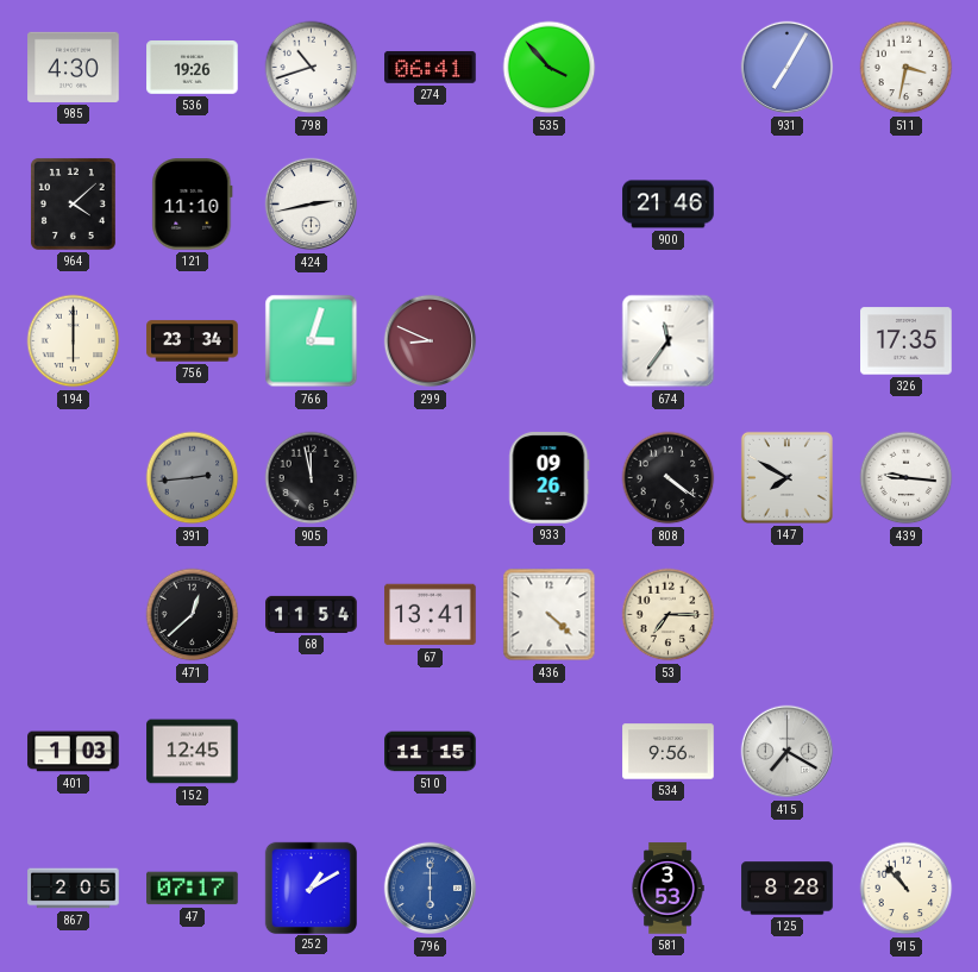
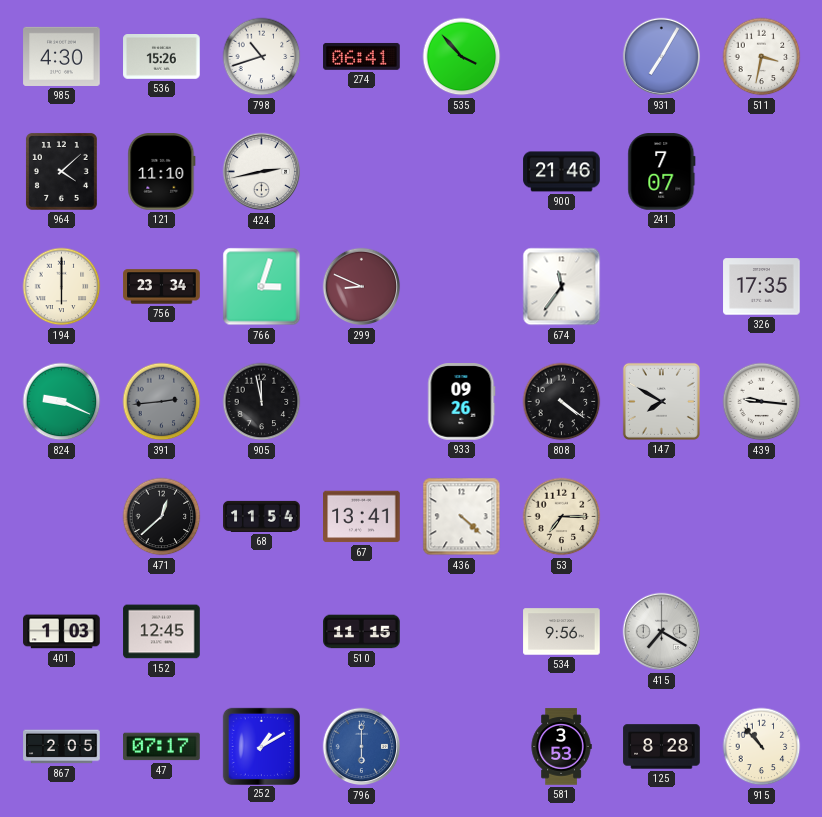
536: 19:26 -> 15:26 (162, 57)
241: none -> 7:07 (662, 172)
824: none -> 9:19 (62, 402)
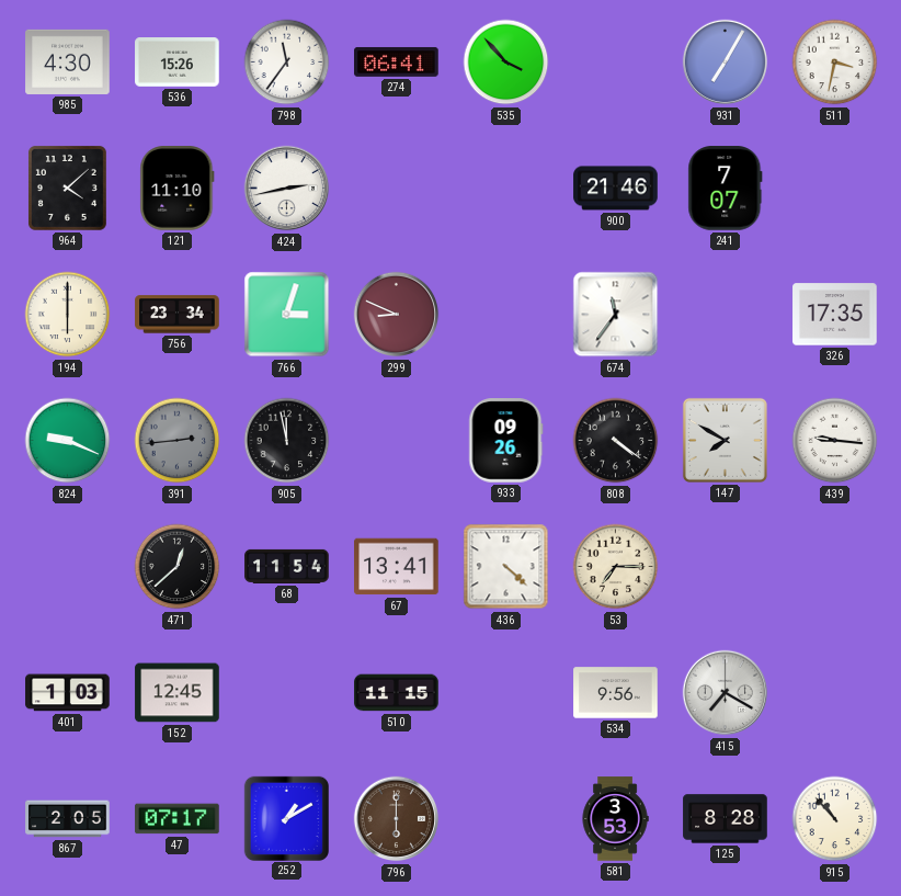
798: 10:42 -> 11:36 (287, 63)
796 dial: blue -> brown (397, 819)
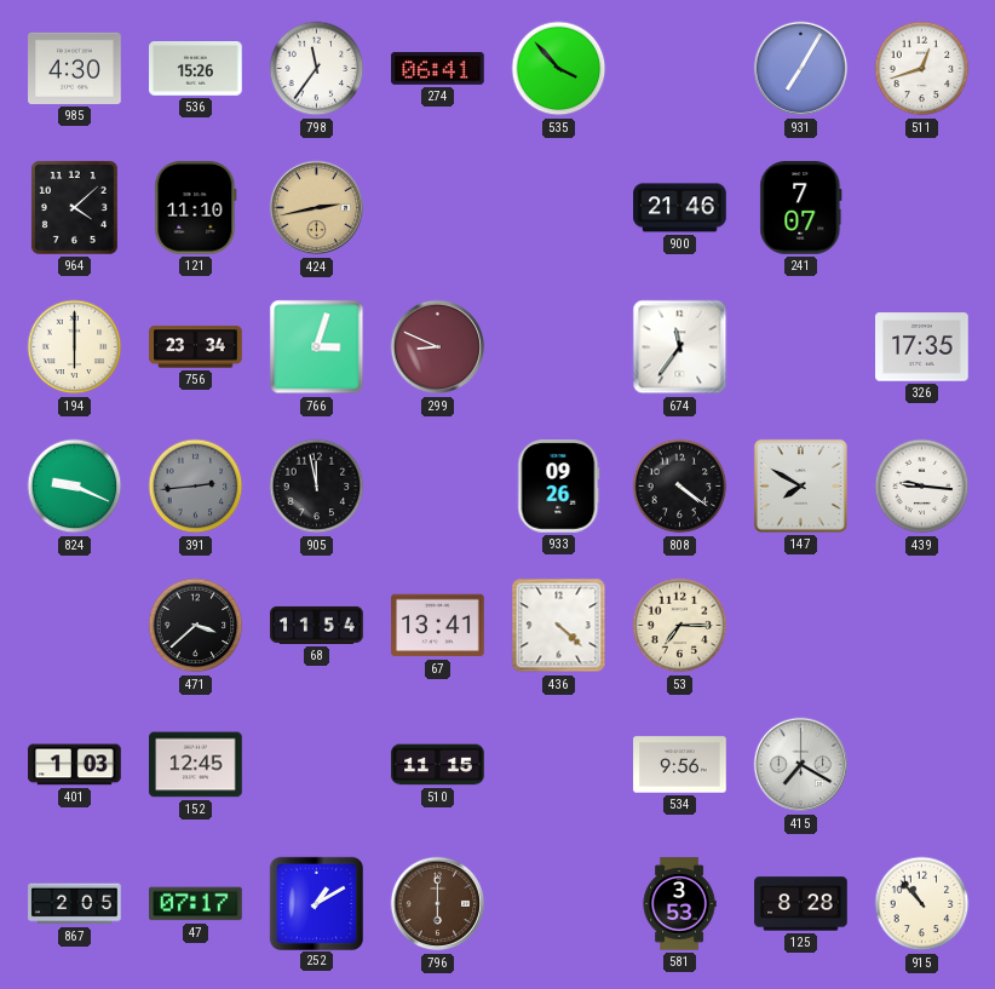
511: 3:32 -> 12:42 (922, 69)
424 dial: white -> champagne (317, 208)
471: 12:38 -> 3:38 (196, 626)
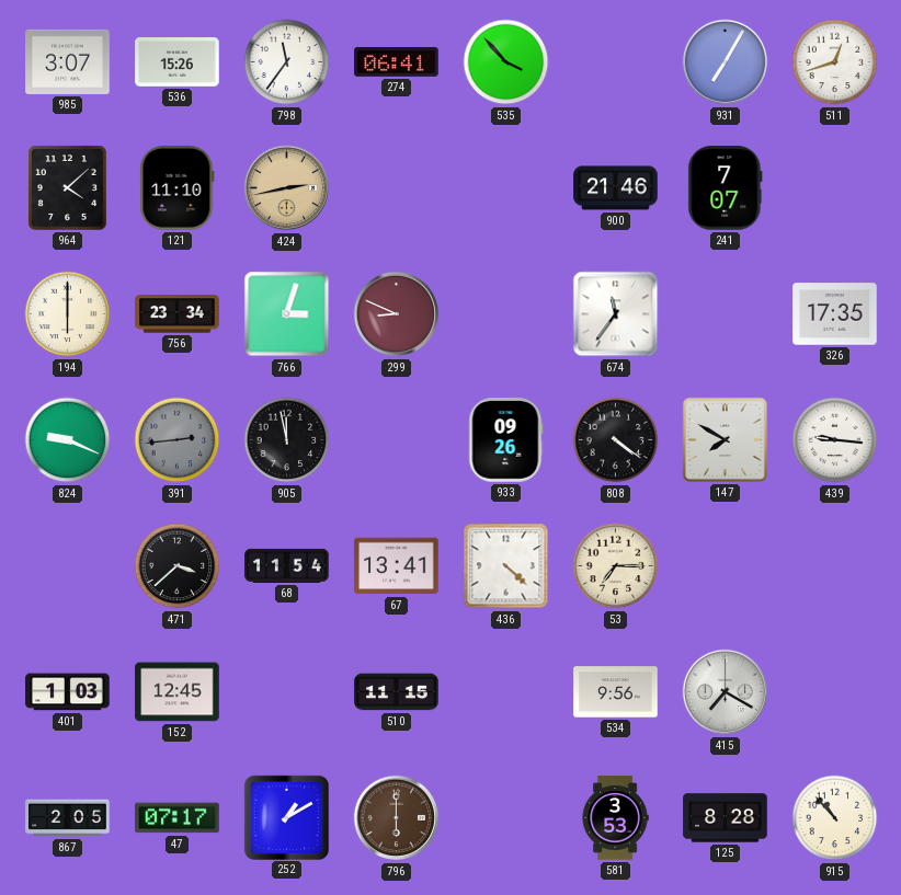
985: 4:30 -> 3:07 (68, 61)
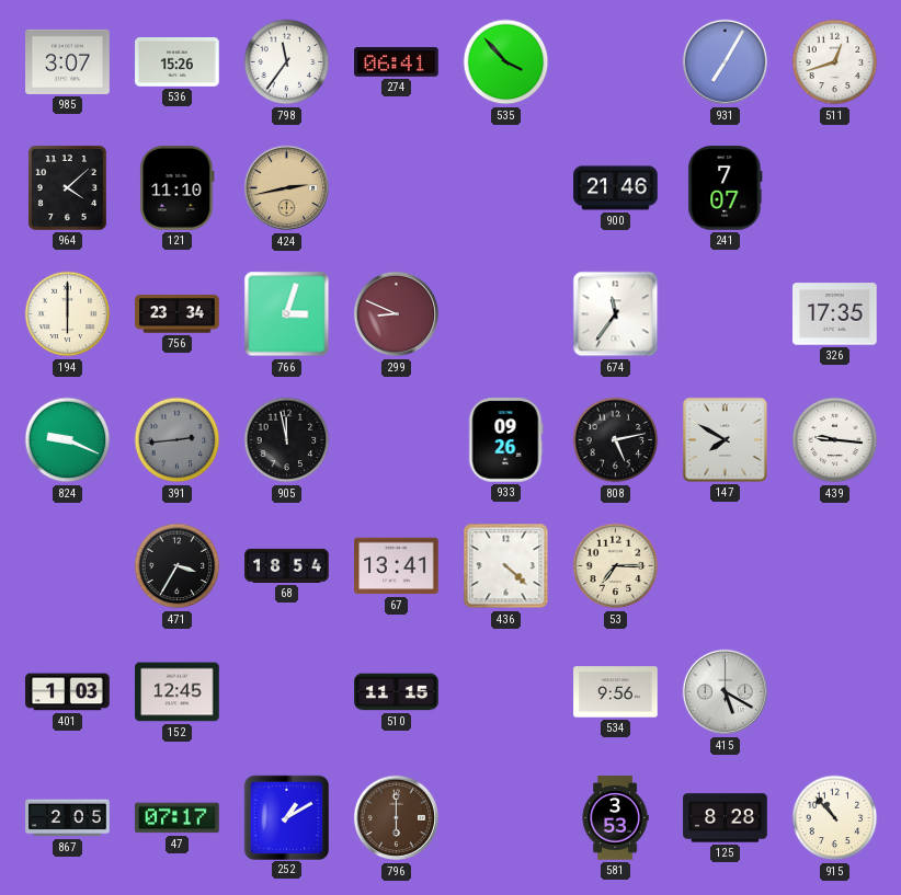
808: 4:21 -> 5:13 (616, 440)
471: 3:38 -> 3:35 (178, 566)
68: 11:54 -> 18:54 (287, 565)
415: 7:20 -> 5:20 (726, 692)
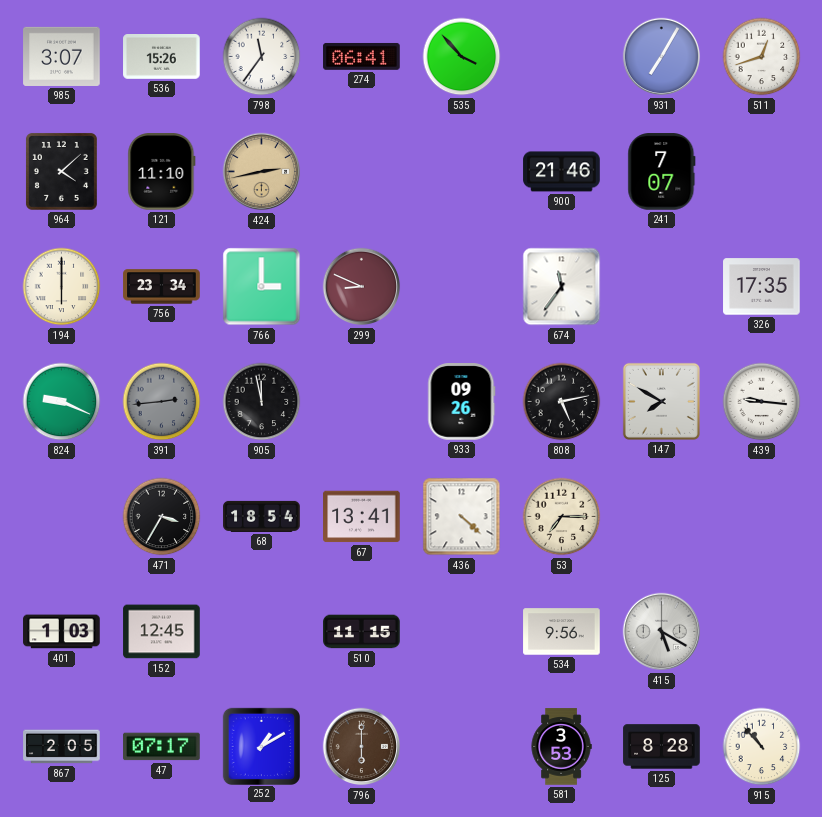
766: 3:03 -> 3:00 (262, 287)
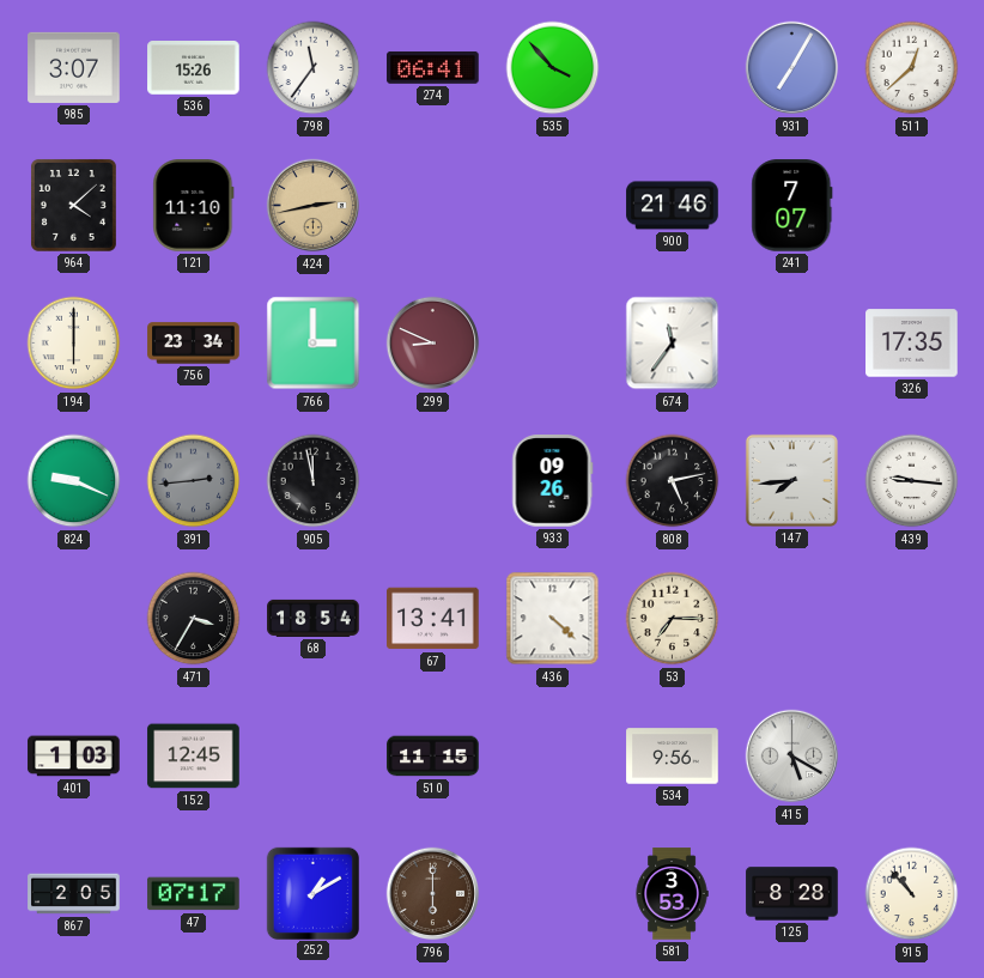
511: 12:42 -> 12:38 (912, 68)
147: 7:50 -> 7:44 (791, 480)
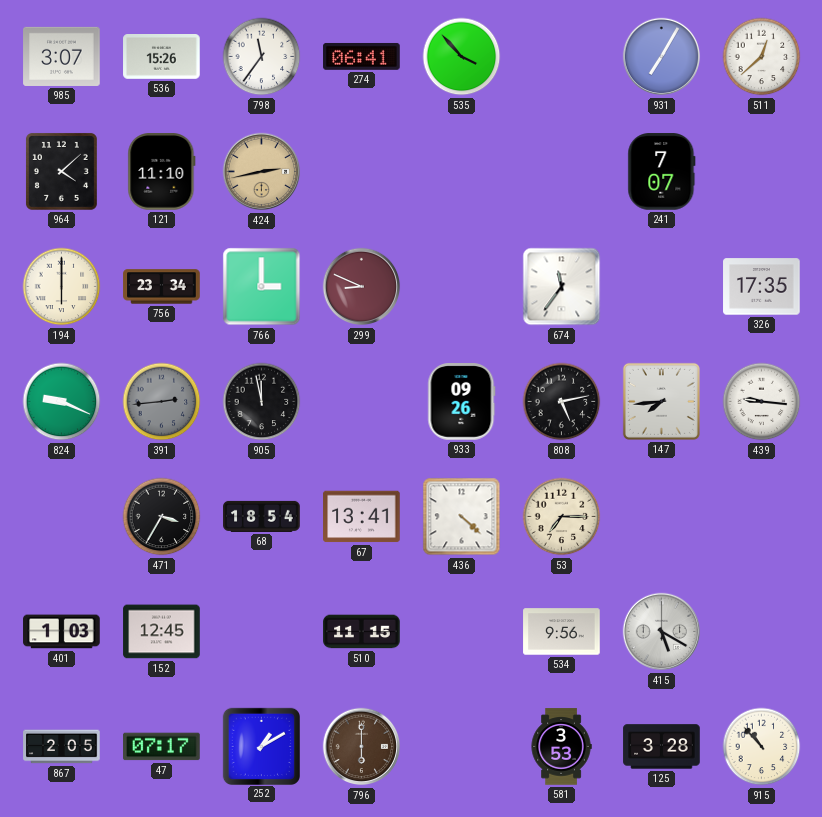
900: 21:46 -> none (673, 206)
125: 8:28 -> 3:28 (662, 747)
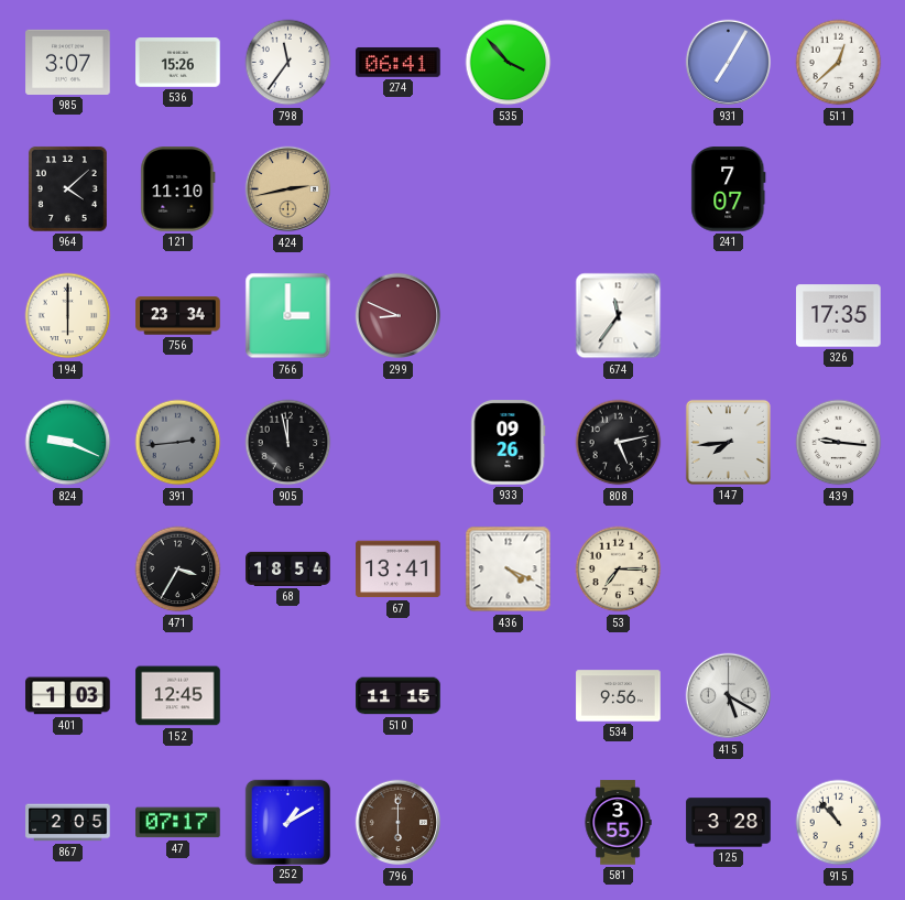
436: 4:22 -> 4:19 (509, 570)
581: 3:53 -> 3:55 (618, 823)
